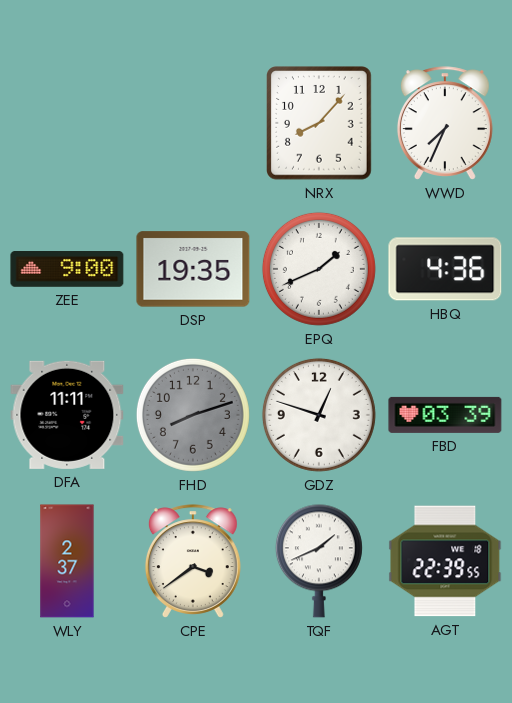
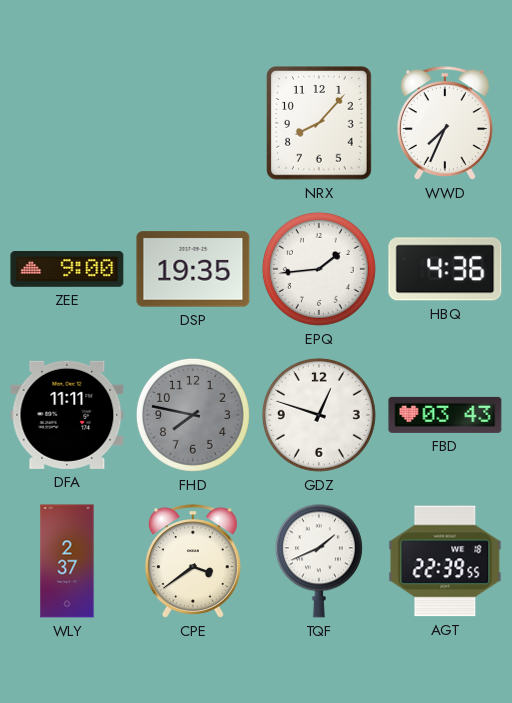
EPQ: 1:41 -> 1:44 (319, 269)
FHD: 8:12 -> 7:47 (193, 415)
FBD: 03:39 -> 03:43 (445, 415)
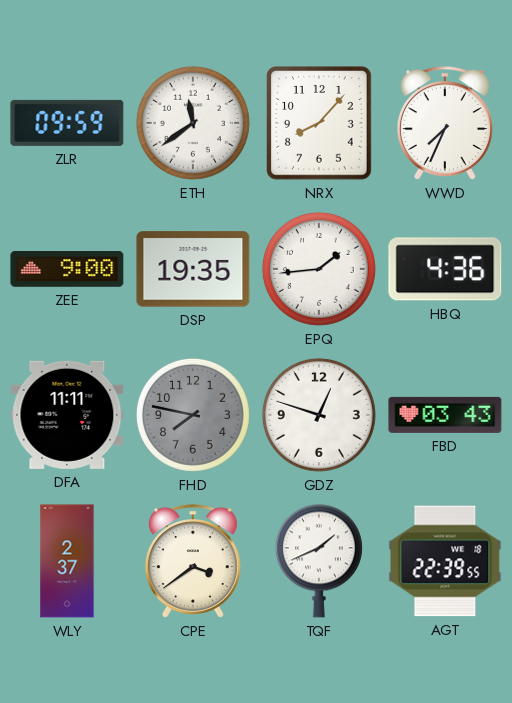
ZLR: none -> 09:59 (67, 123)
ETH: none -> 11:39 (193, 123)
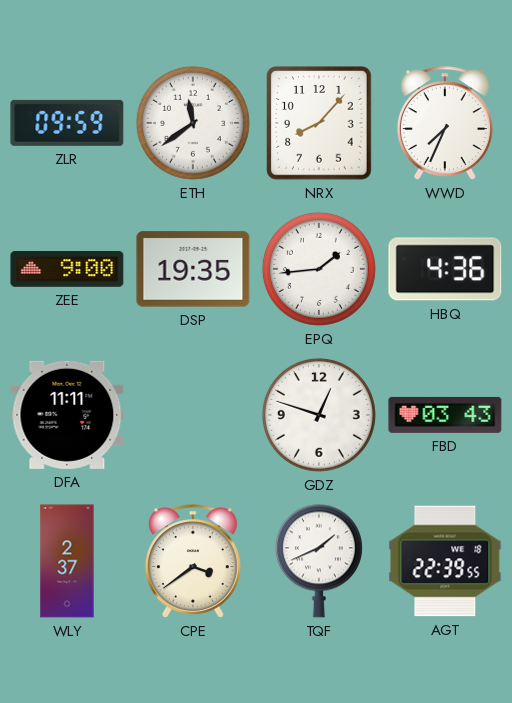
FHD: 7:47 -> none (193, 415)
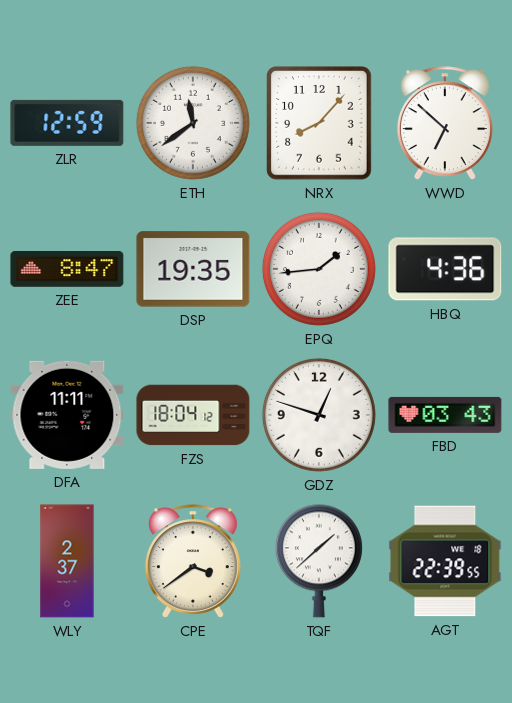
ZLR: 09:59 -> 12:59 (67, 123)
WWD: 7:34 -> 6:52 (445, 123)
ZEE: 9:00 -> 8:47 (67, 269)
FZS: none -> 18:04 (193, 415)
TQF: 1:41 -> 1:38 (319, 561)
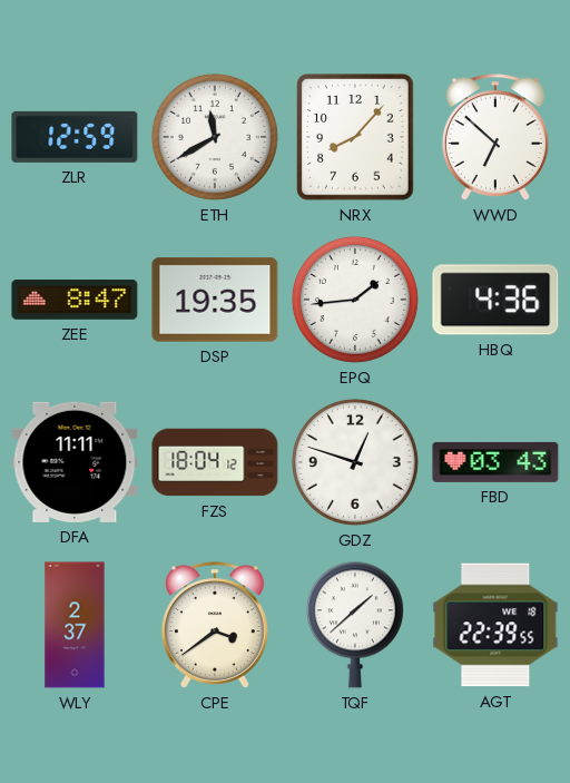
ETH: 11:39 -> 11:40 (215, 137)
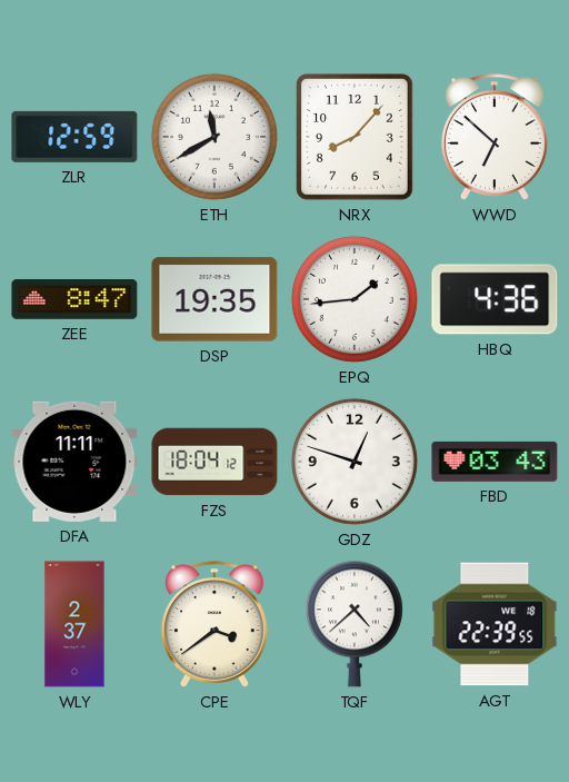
TQF: 1:38 -> 4:38 (355, 624)
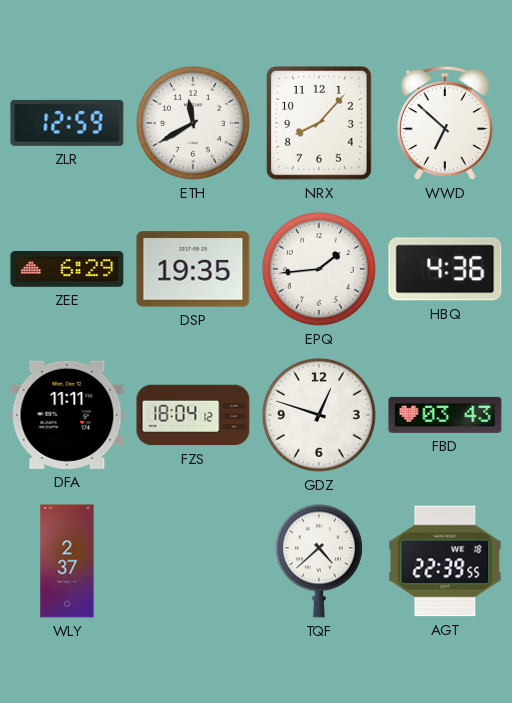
ZEE: 8:47 -> 6:29 (67, 269)
CPE: 3:39 -> none (214, 624)
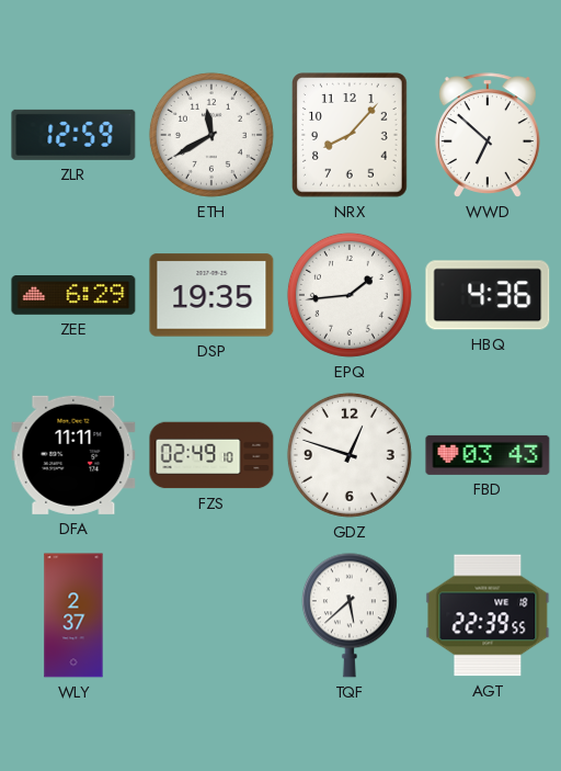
FZS: 18:04 -> 02:49 (211, 455)
TQF: 4:38 -> 5:38 (350, 615)
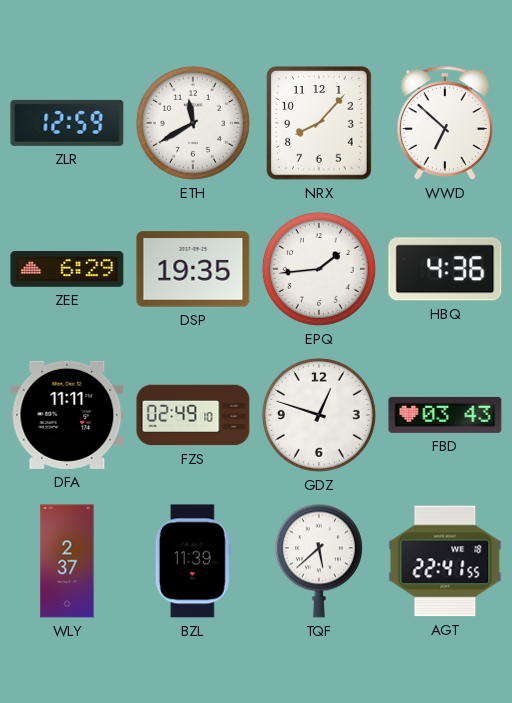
BZL: none -> 11:39 (193, 561)
AGT: 22:39 -> 22:41 (445, 561)
